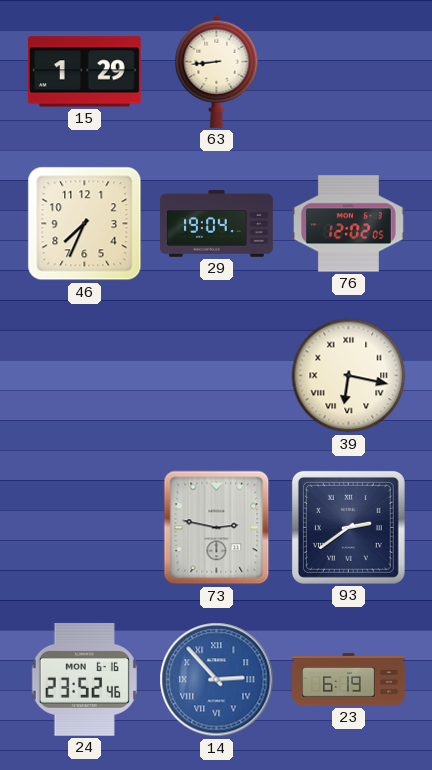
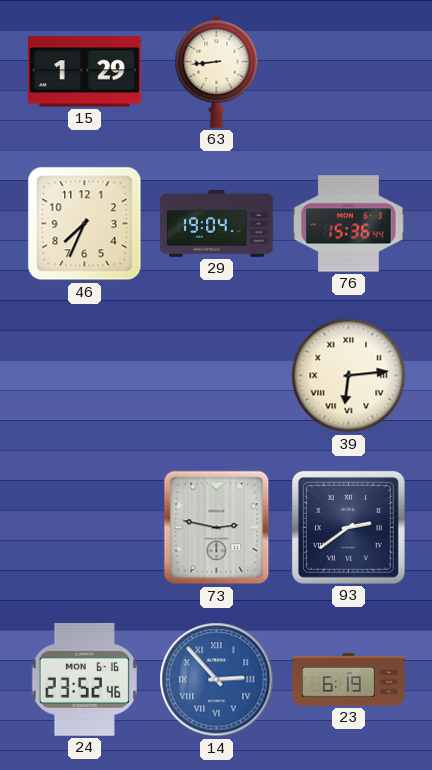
76: 12:02 -> 15:36 (349, 224)
39: 6:17 -> 6:14 (349, 376)
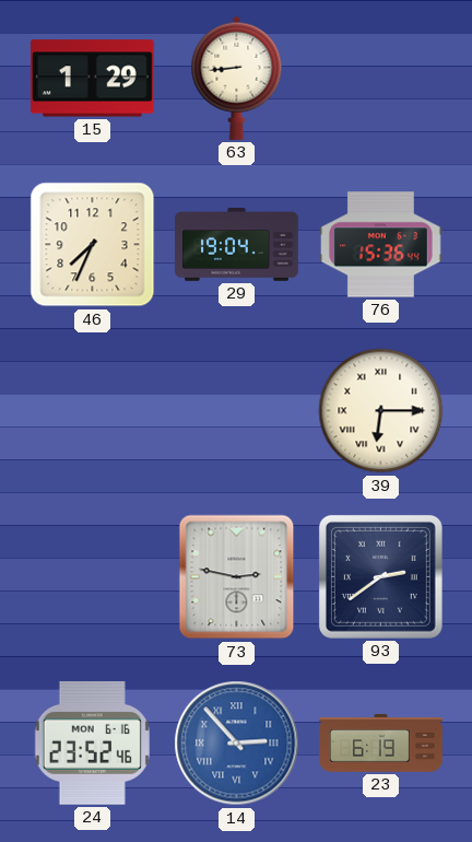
39: 6:14 -> 6:15 (381, 411)
